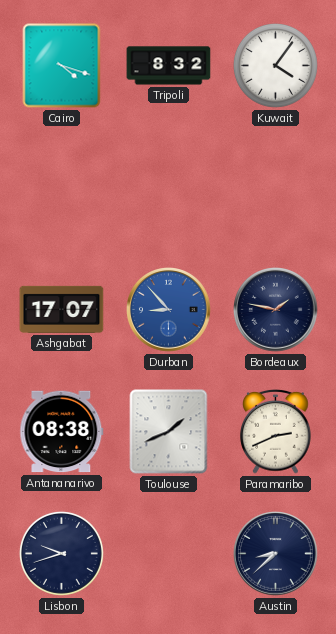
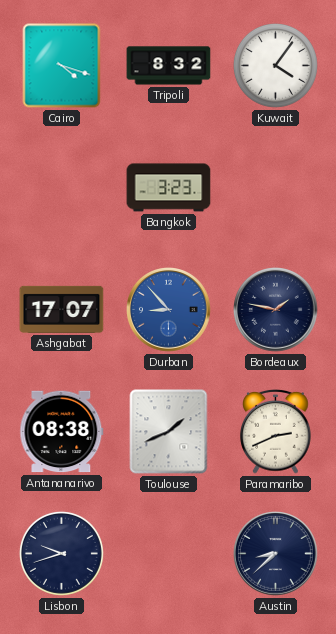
Bangkok: none -> 3:23 (169, 188)
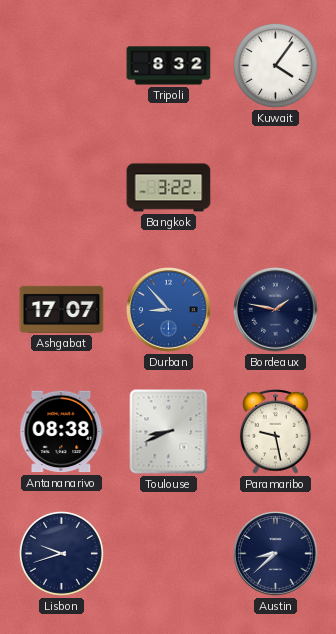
Cairo: 4:18 -> none (62, 66)
Bangkok: 3:23 -> 3:22 (169, 188)
Toulouse: 1:41 -> 8:41 (169, 432)
Paramaribo: 2:41 -> 9:28 (276, 431)
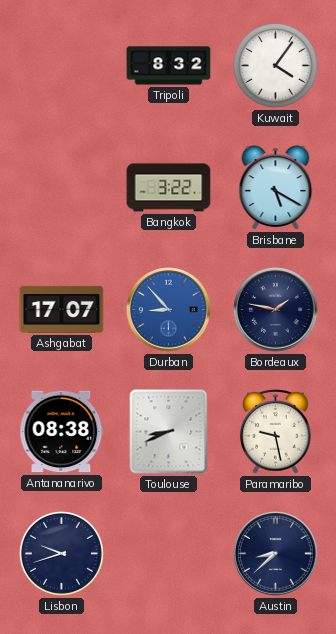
Brisbane: none -> 5:20 (276, 188)
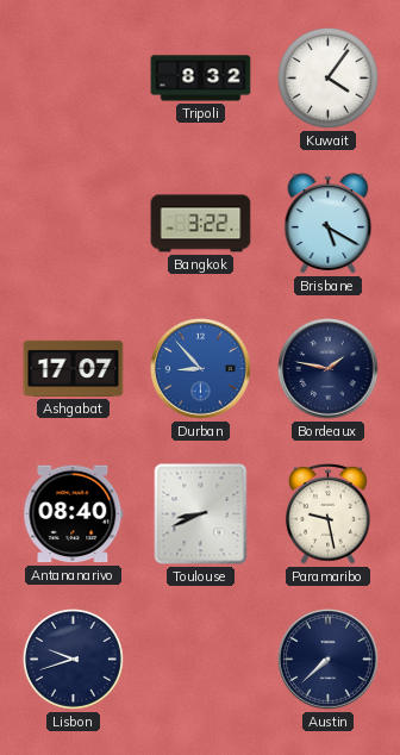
Antananarivo: 08:38 -> 08:40 (74, 514)
Austin: 8:38 -> 7:38 (329, 660)
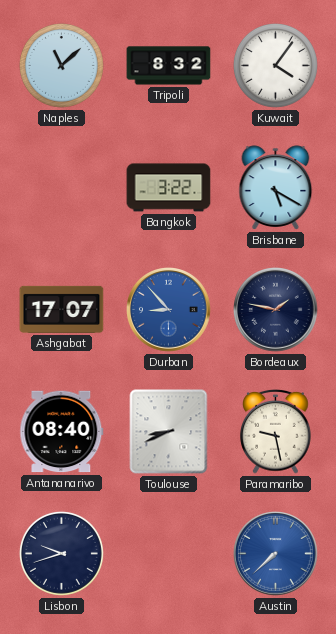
Naples: none -> 11:08 (61, 65)
Austin dial: navy -> blue (276, 554)
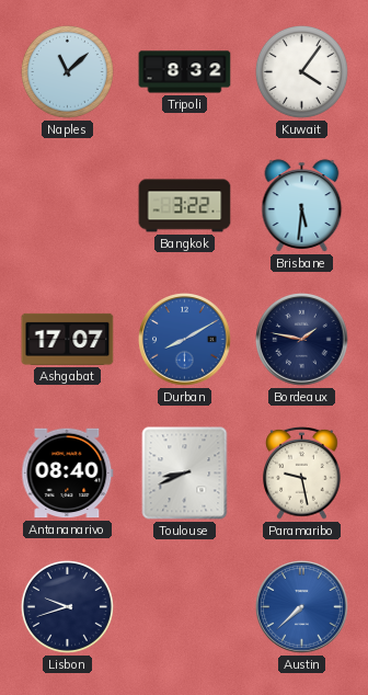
Brisbane: 5:20 -> 5:31 (302, 206)
Durban: 8:53 -> 8:10 (185, 340)
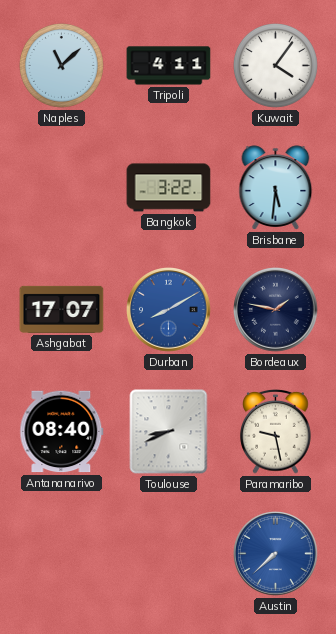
Tripoli: 8:32 -> 4:11 (169, 66)
Lisbon: 9:42 -> none (67, 606)
